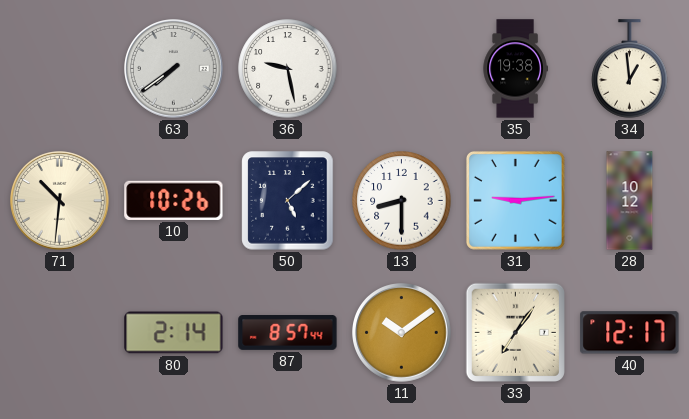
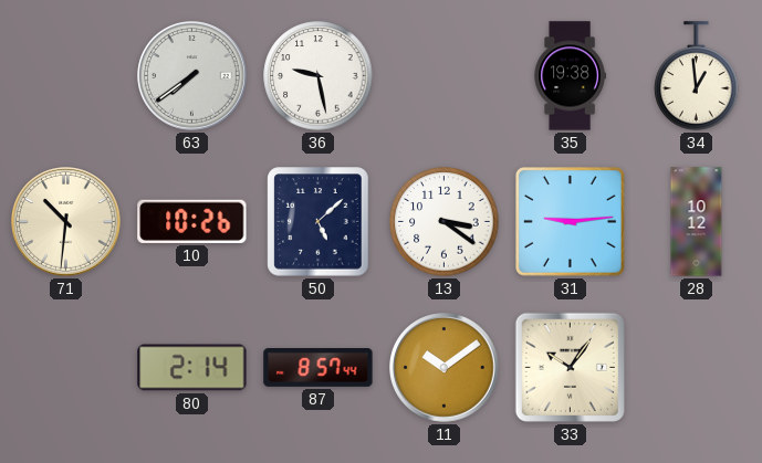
13: 8:30 -> 3:21 (445, 222)
33: 7:06 -> 10:06 (570, 367)
40: 12:17 -> none (630, 333)
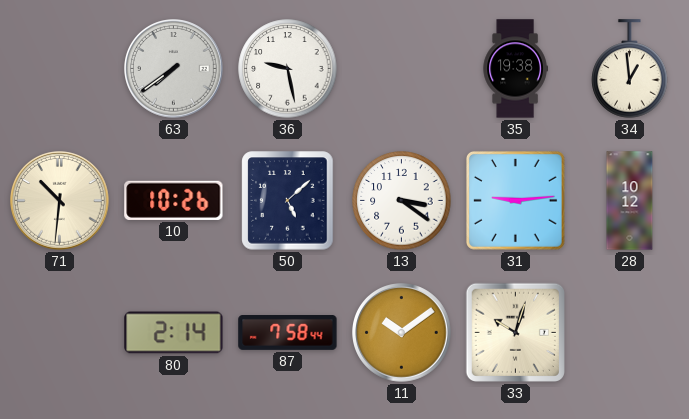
87: 8:57 -> 7:58 (288, 333)
33: 10:06 -> 10:03 (515, 332)
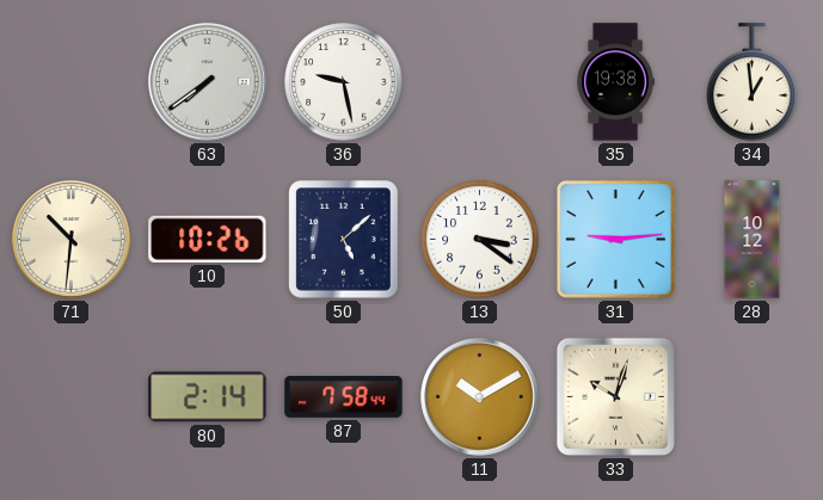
11: 10:09 -> 10:10 (480, 397)
